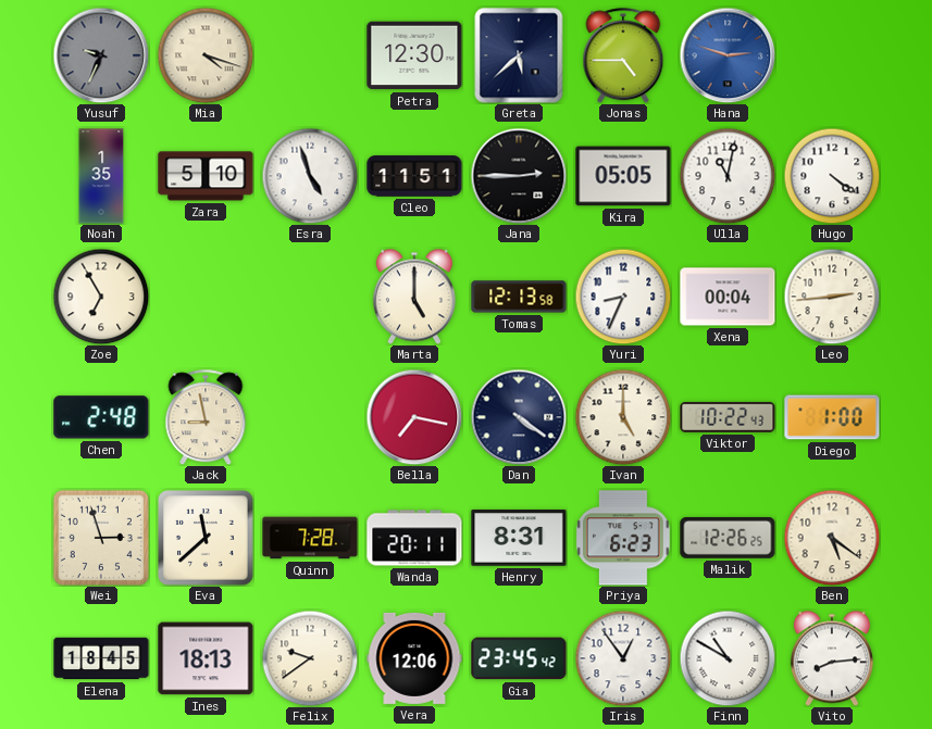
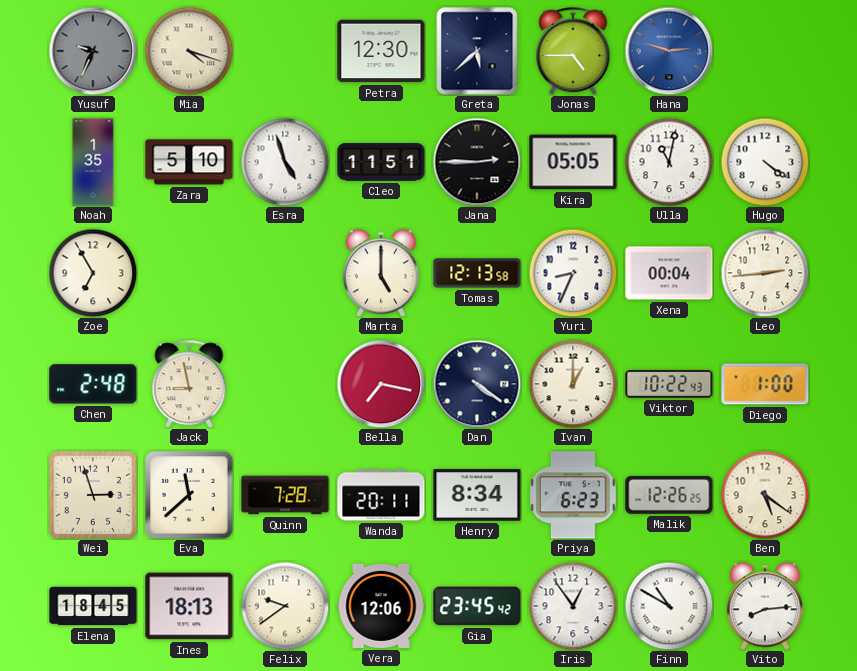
Ivan: 5:00 -> 1:00 (573, 384)
Henry: 8:31 -> 8:34 (477, 495)
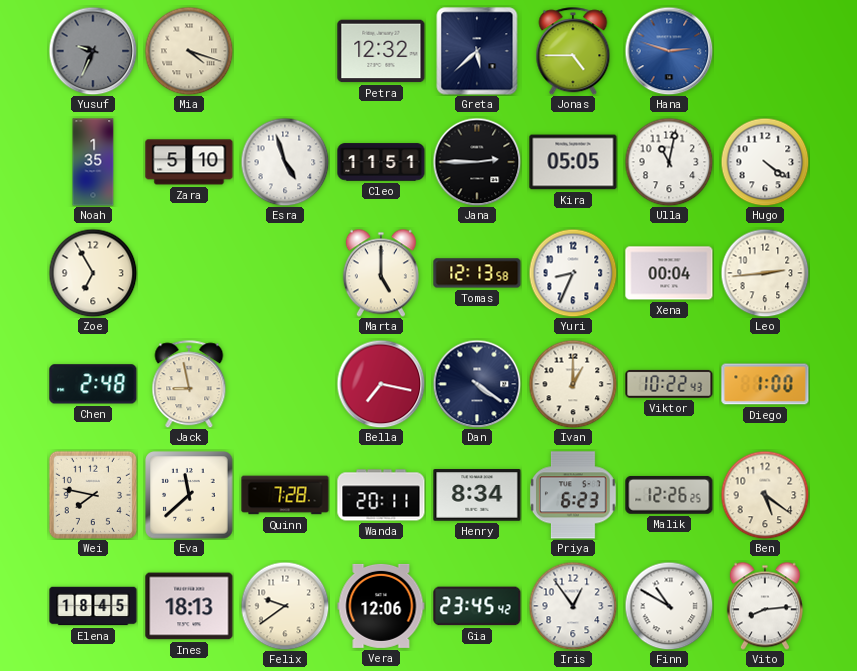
Petra: 12:30 -> 12:32 (381, 51)
Wei: 2:57 -> 7:47 (93, 495)
